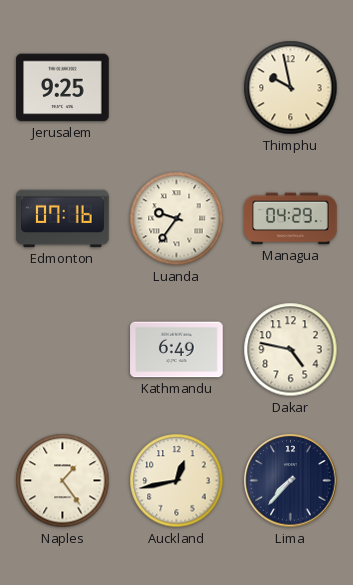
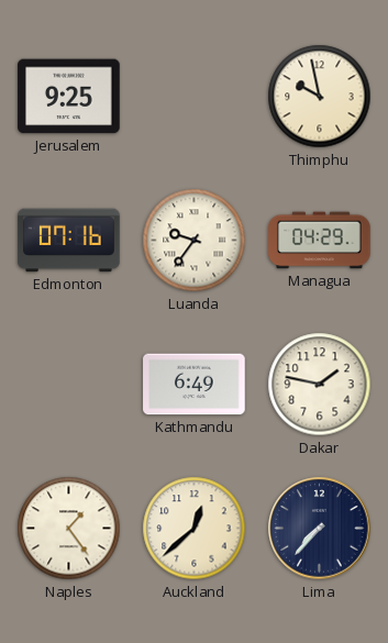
Dakar: 4:47 -> 1:47 (320, 385)
Auckland: 12:43 -> 12:38 (195, 529)
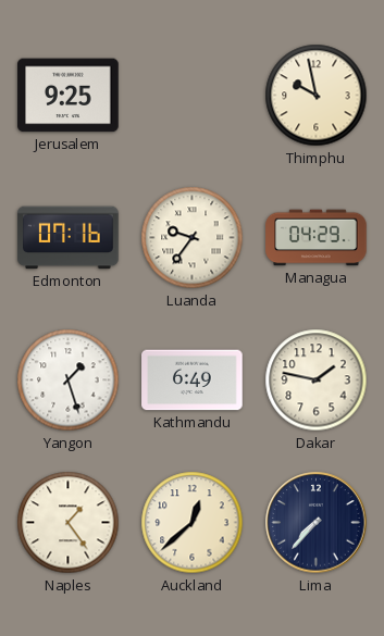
Yangon: none -> 1:27 (69, 381)
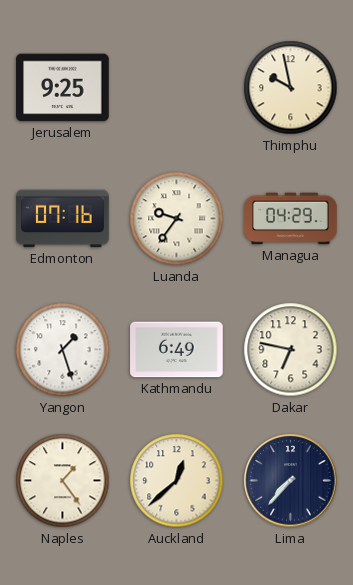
Dakar: 1:47 -> 6:47 (291, 350)
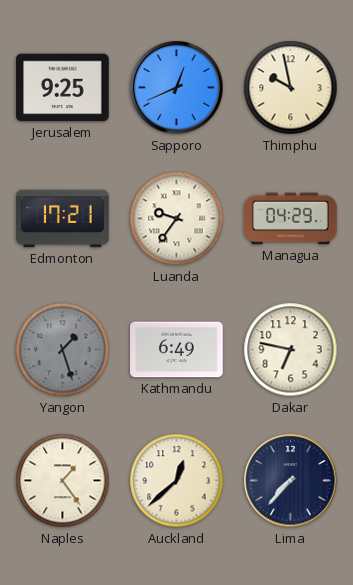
Sapporo: none -> 12:41 (177, 88)
Edmonton: 07:16 -> 17:21 (63, 219)
Yangon dial: white -> grey (63, 350)
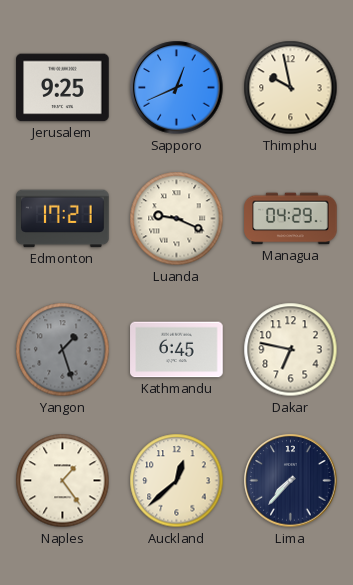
Luanda: 9:36 -> 9:19 (177, 219)
Kathmandu: 6:49 -> 6:45 (177, 350)
